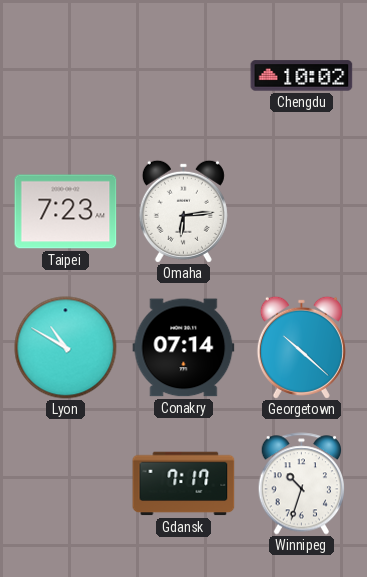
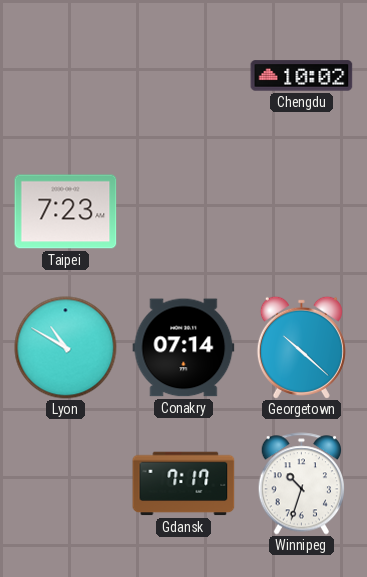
Omaha: 6:14 -> none (183, 211)
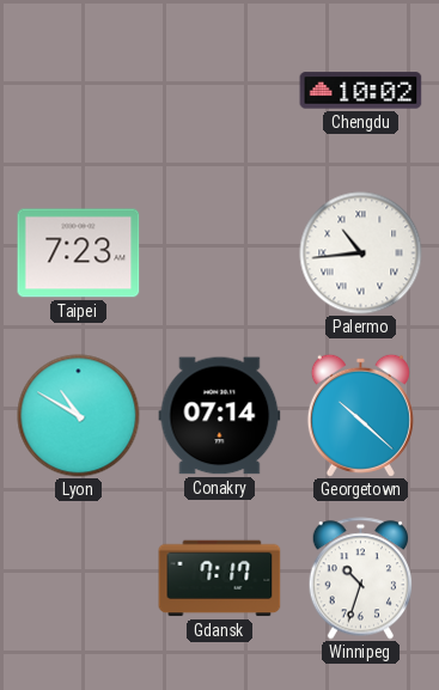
Palermo: none -> 10:44 (361, 254)
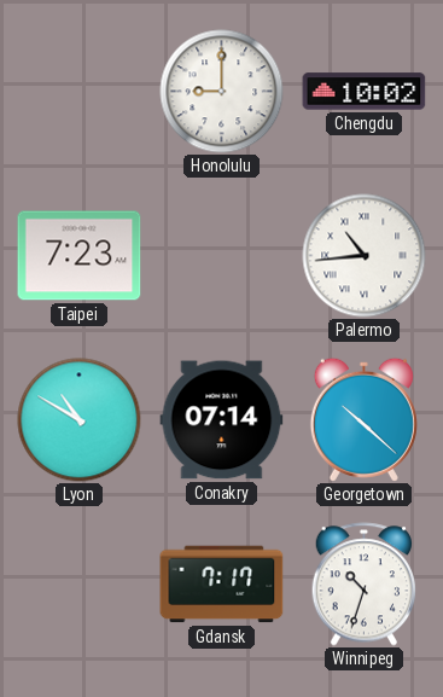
Honolulu: none -> 9:00 (222, 92)
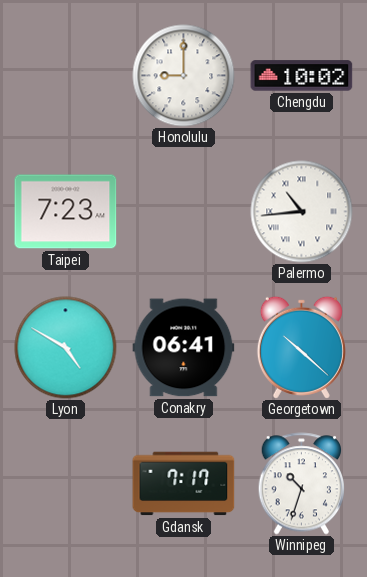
Lyon: 10:50 -> 4:50 (66, 348)
Conakry: 07:14 -> 06:41 (184, 348)
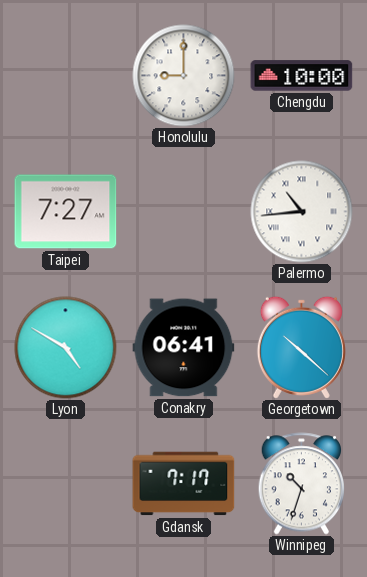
Chengdu: 10:02 -> 10:00 (302, 76)
Taipei: 7:23 -> 7:27 (66, 212)
